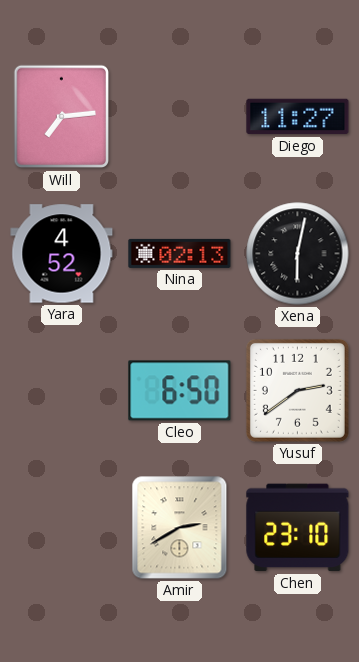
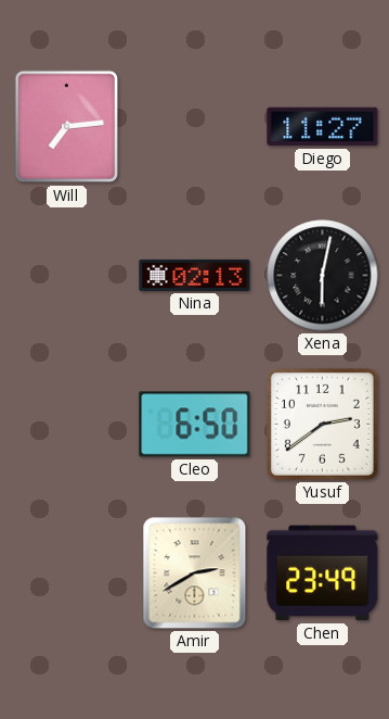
Yara: 4:52 -> none (62, 254)
Chen: 23:10 -> 23:49 (323, 573)
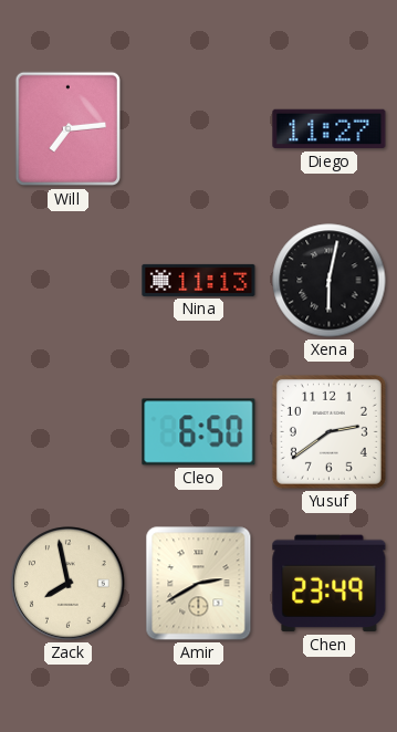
Nina: 02:13 -> 11:13 (199, 280)
Zack: none -> 7:58 (69, 584)
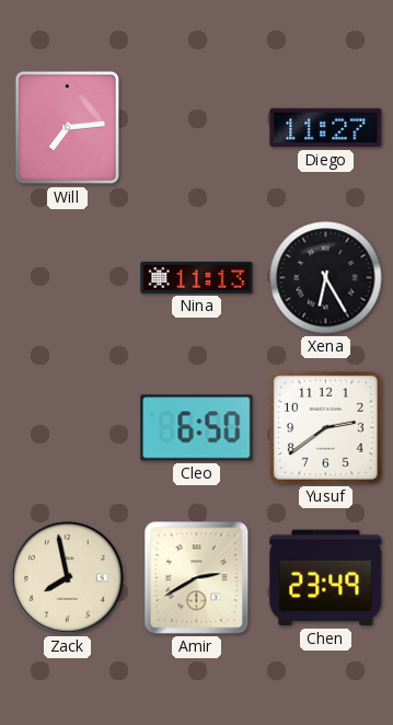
Xena: 6:02 -> 6:25 (326, 278)
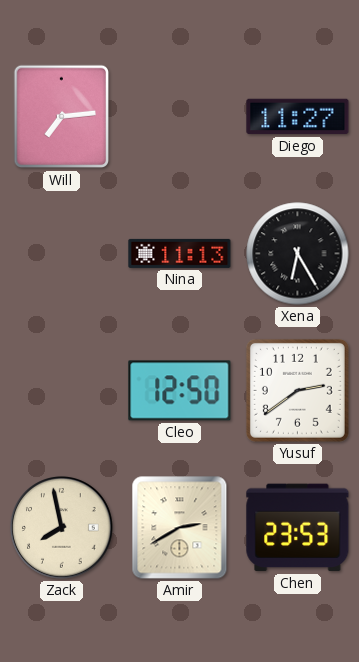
Cleo: 6:50 -> 12:50 (180, 391)
Chen: 23:49 -> 23:53 (298, 528)
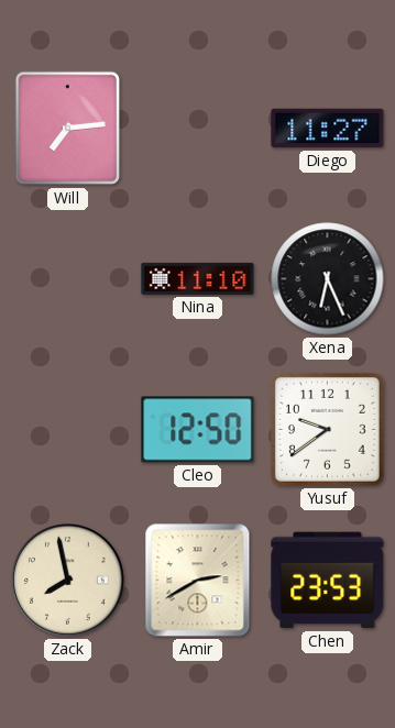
Nina: 11:13 -> 11:10 (198, 278)
Xena: 6:25 -> 6:26 (328, 279)
Yusuf: 2:39 -> 9:39 (327, 429)
